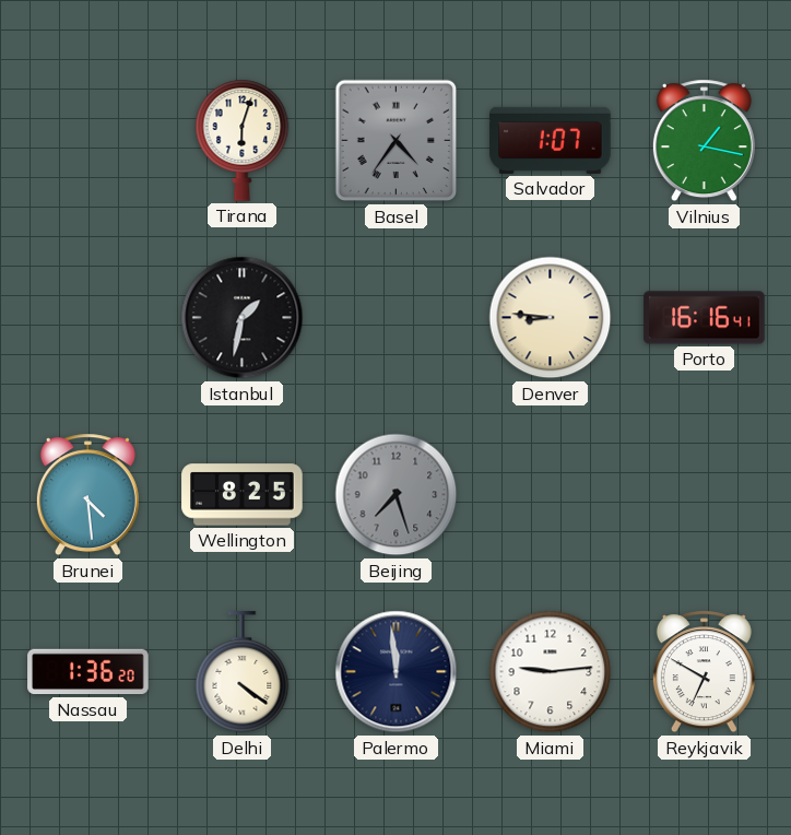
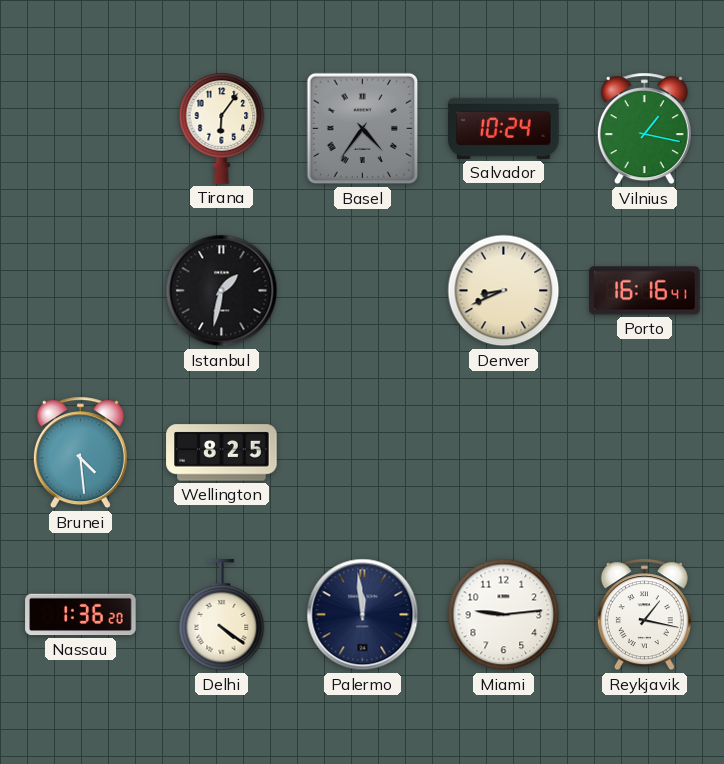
Tirana: 6:03 -> 6:06 (222, 128)
Salvador: 1:07 -> 10:24 (504, 128)
Denver: 8:46 -> 8:41 (504, 291)
Beijing: 7:27 -> none (397, 495)
Reykjavik: 6:50 -> 1:17 (644, 615)
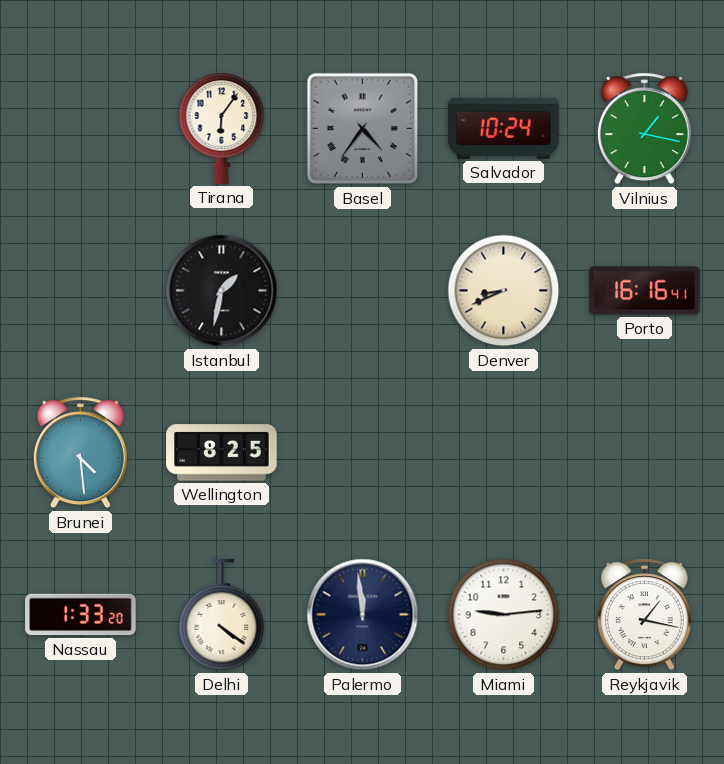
Nassau: 1:36 -> 1:33 (81, 615)
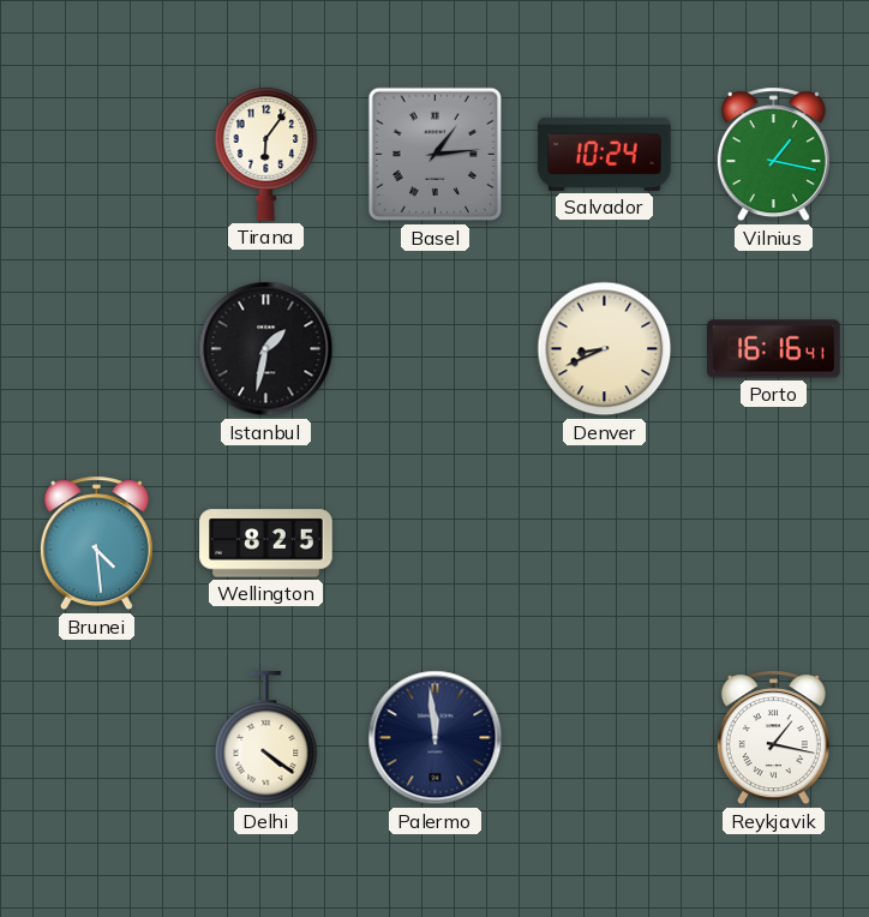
Basel: 4:36 -> 1:14 (436, 155)
Nassau: 1:33 -> none (81, 615)
Miami: 9:14 -> none (504, 615)
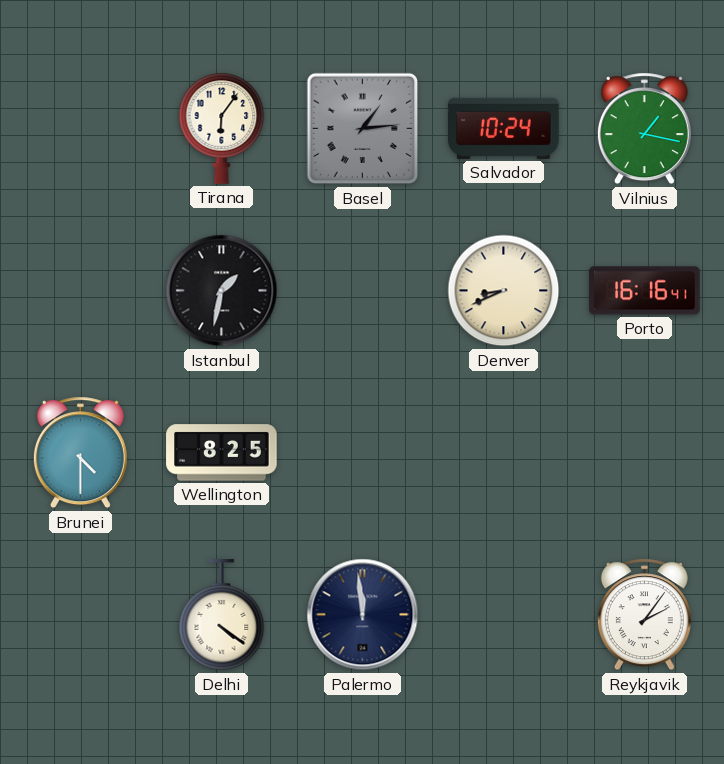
Brunei: 4:29 -> 4:30 (80, 453)
Reykjavik: 1:17 -> 2:06 (644, 615)
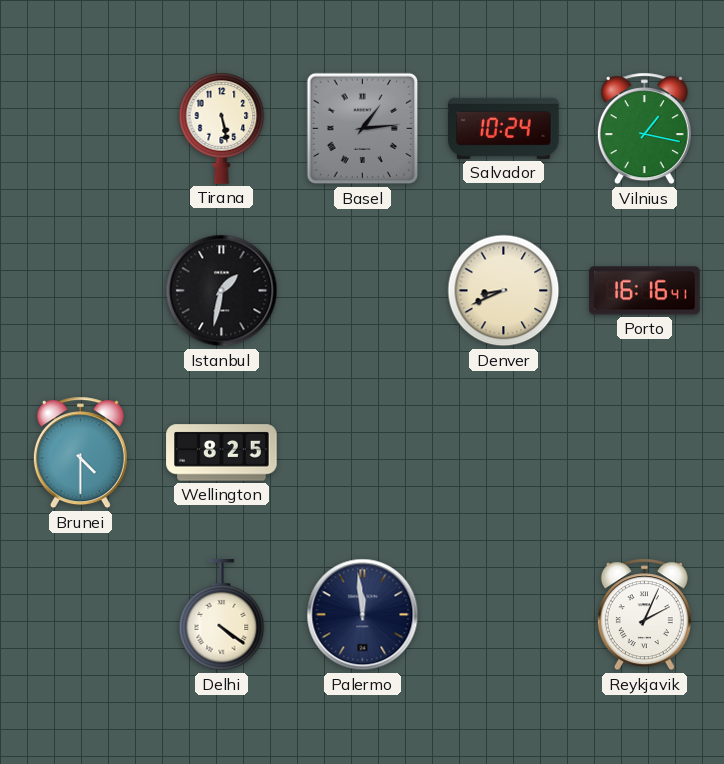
Tirana: 6:06 -> 5:28 (222, 128)
Reykjavik: 2:06 -> 2:04 (644, 615)
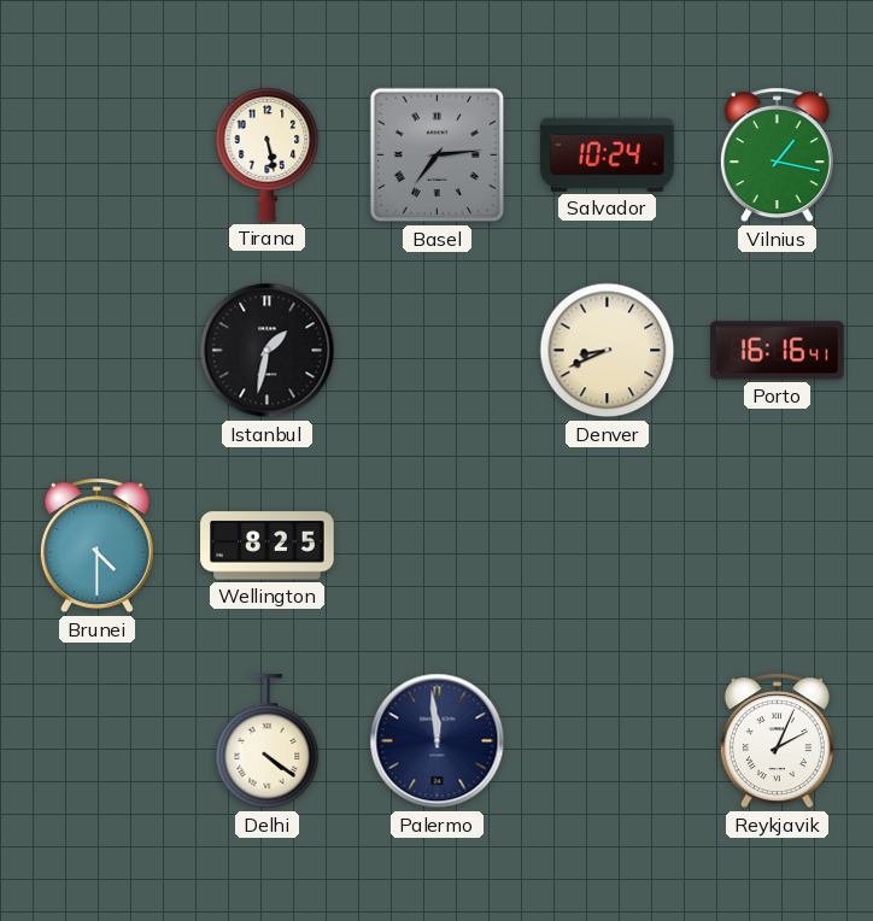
Basel: 1:14 -> 7:14 (438, 156)
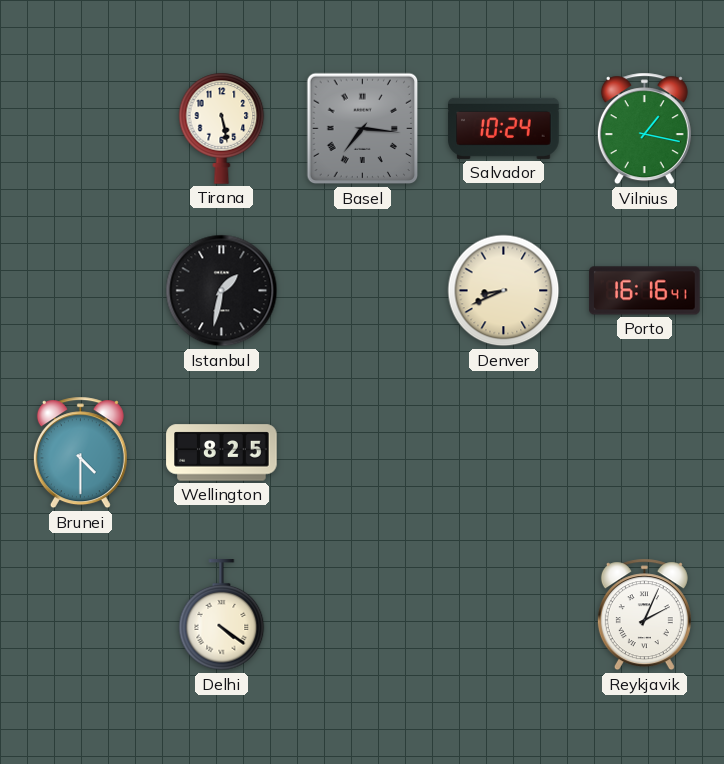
Basel: 7:14 -> 7:16 (363, 129)
Palermo: 11:59 -> none (438, 741)
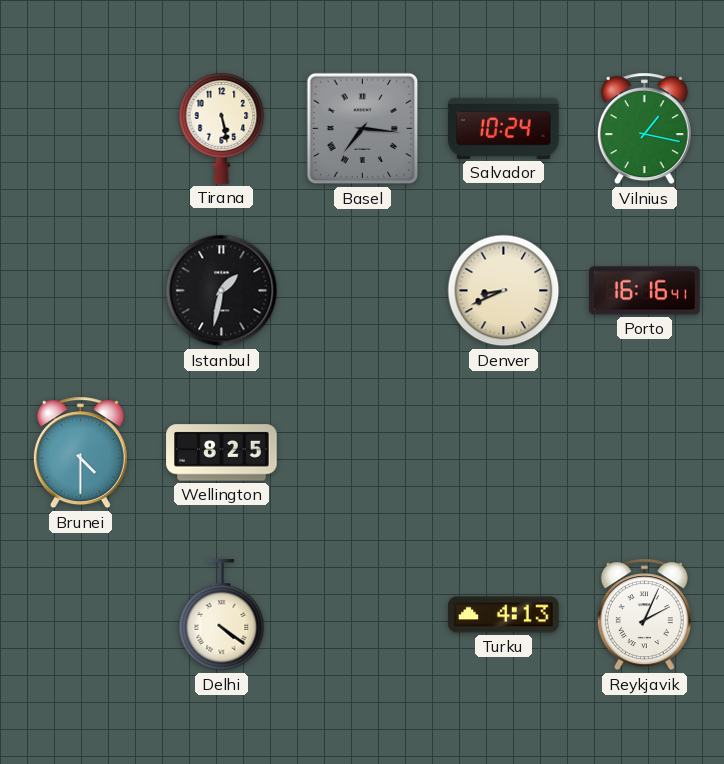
Turku: none -> 4:13 (504, 615)
